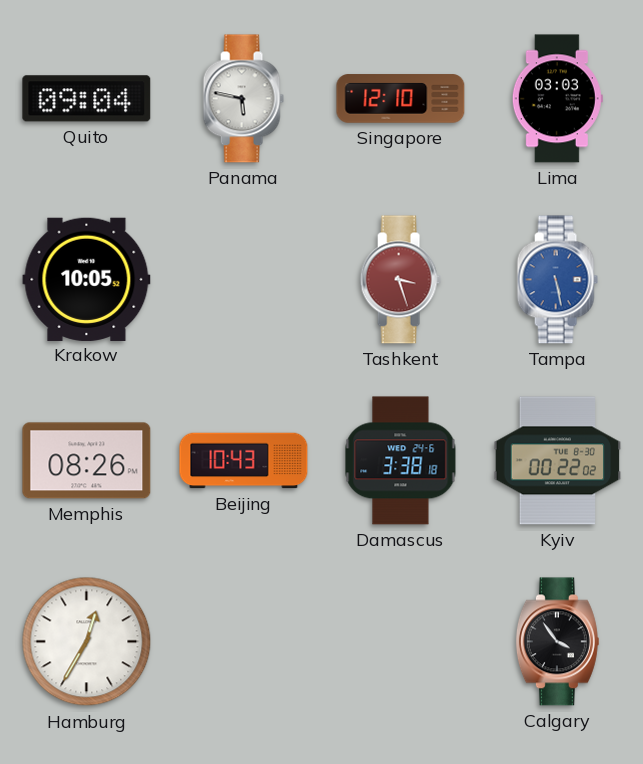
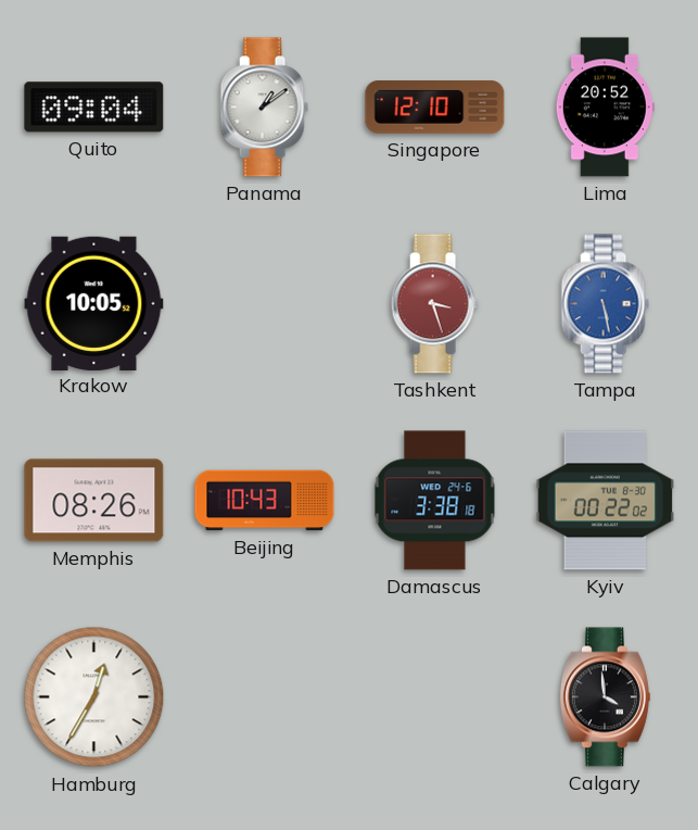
Panama: 5:47 -> 1:09 (264, 108)
Lima: 03:03 -> 20:52 (605, 108)
Calgary: 3:54 -> 3:59 (605, 697)
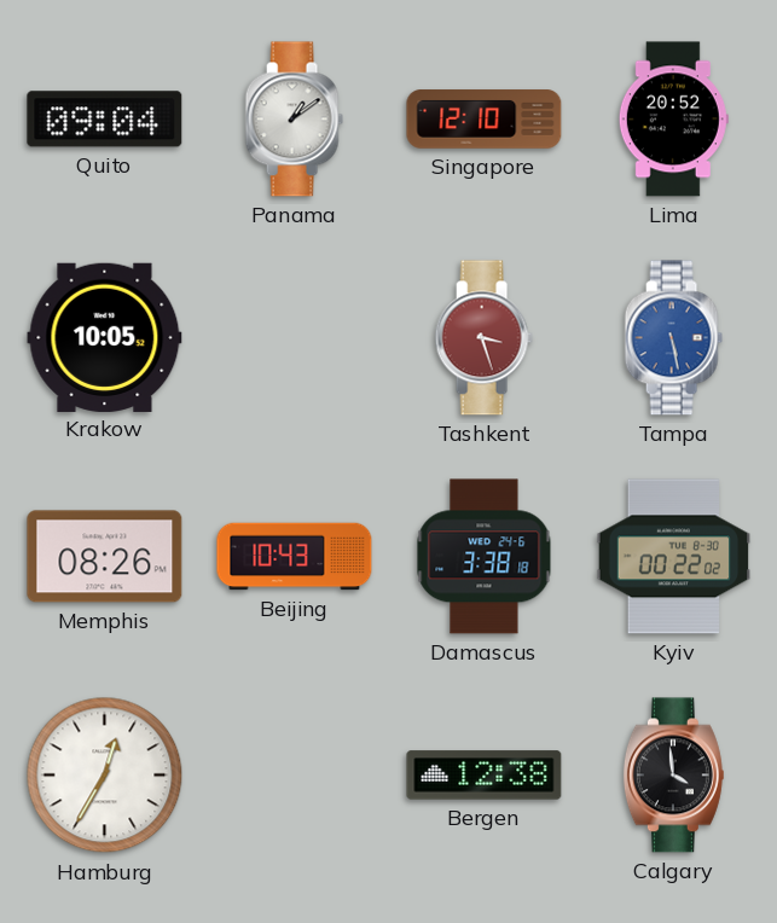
Bergen: none -> 12:38 (485, 776)
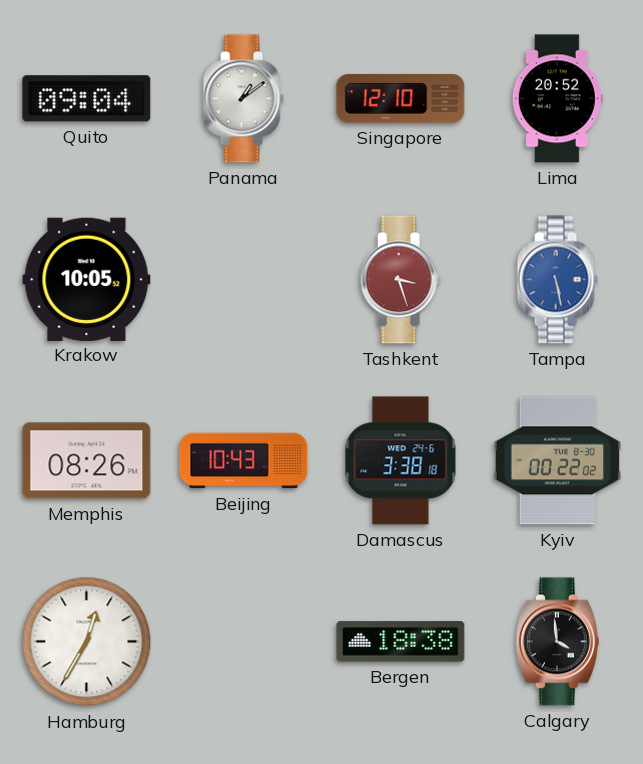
Bergen: 12:38 -> 18:38 (401, 642)
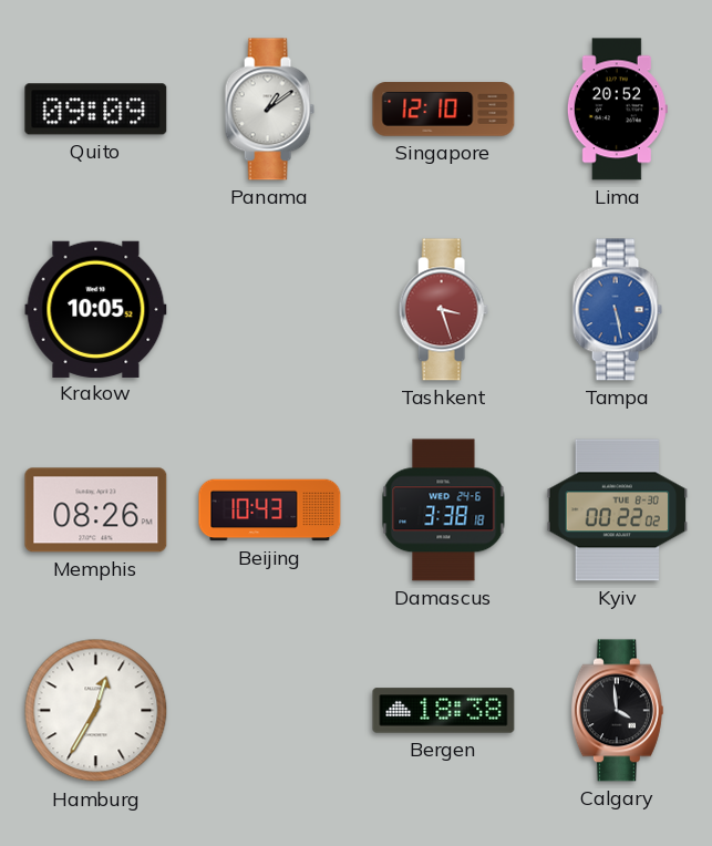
Quito: 09:04 -> 09:09 (96, 110)
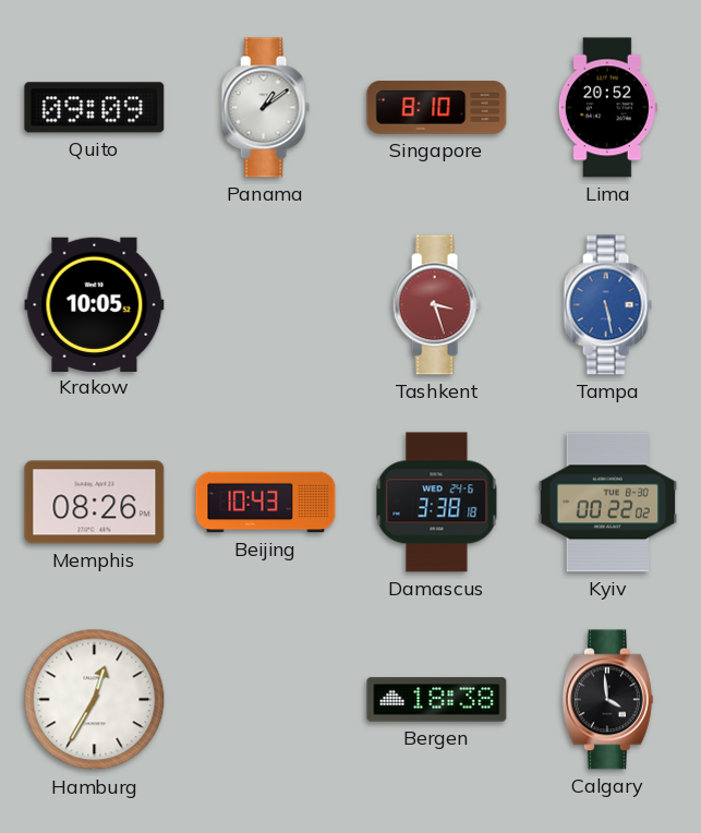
Singapore: 12:10 -> 8:10 (437, 108)
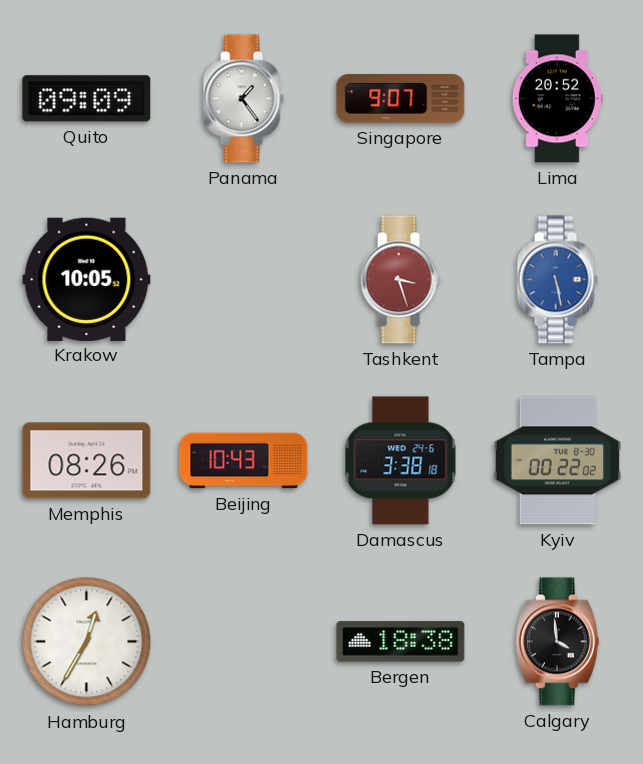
Panama: 1:09 -> 1:24 (243, 99)
Singapore: 8:10 -> 9:07 (401, 99)
